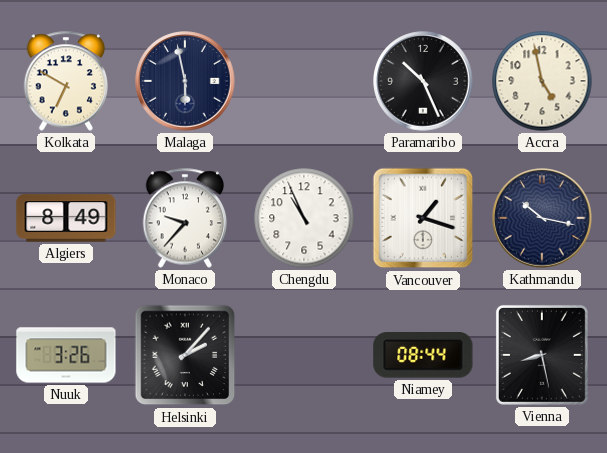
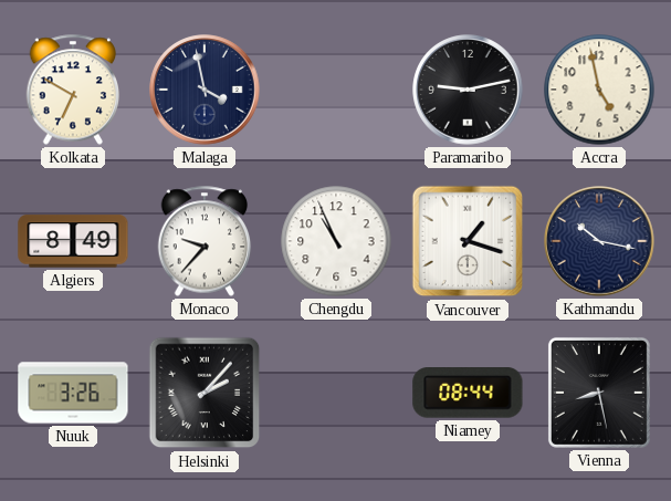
Malaga: 5:58 -> 3:58 (205, 90)
Paramaribo: 10:26 -> 9:13 (468, 90)
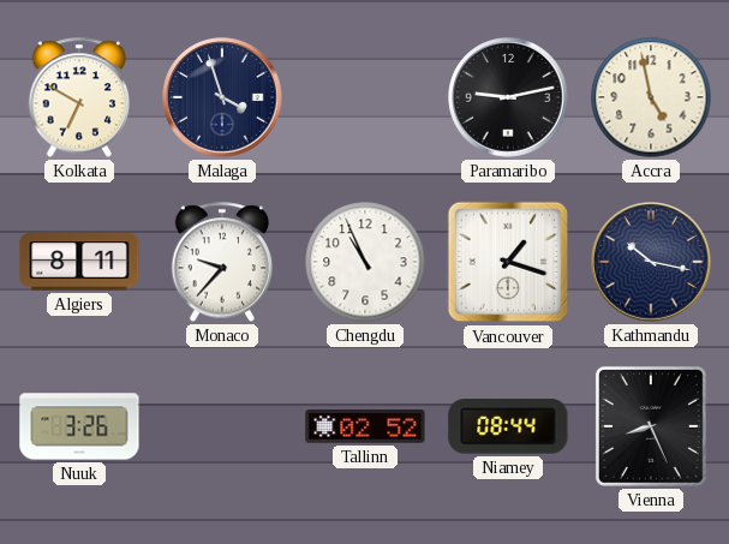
Malaga: 3:58 -> 3:57 (222, 97)
Algiers: 8:49 -> 8:11 (79, 262)
Helsinki: 2:07 -> none (205, 393)
Tallinn: none -> 02:52 (365, 426)
Vienna: 8:28 -> 8:26 (651, 426)
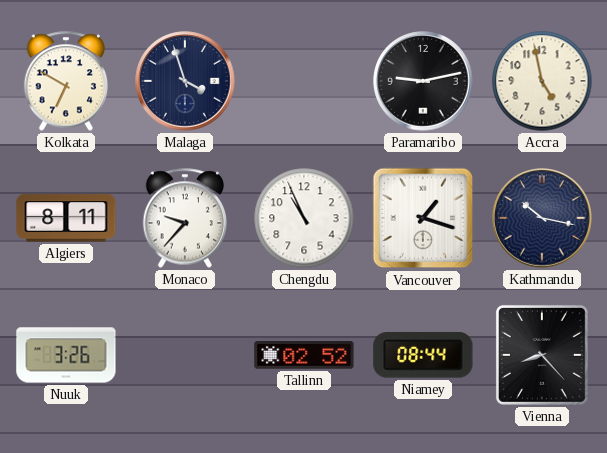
Vienna: 8:26 -> 8:23 (542, 355)
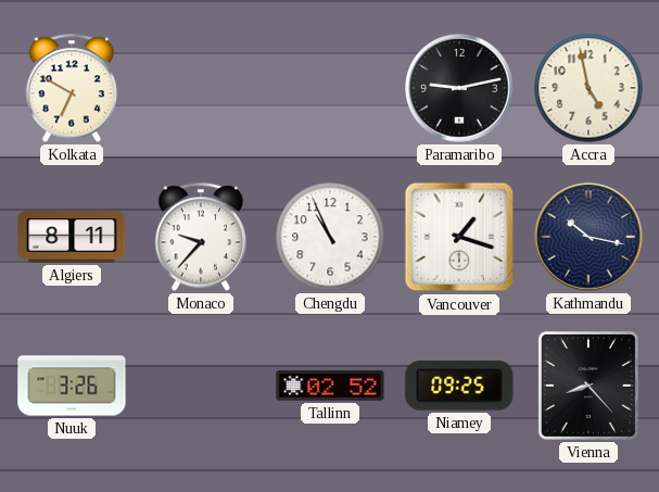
Malaga: 3:57 -> none (185, 81)
Niamey: 08:44 -> 09:25 (459, 387)
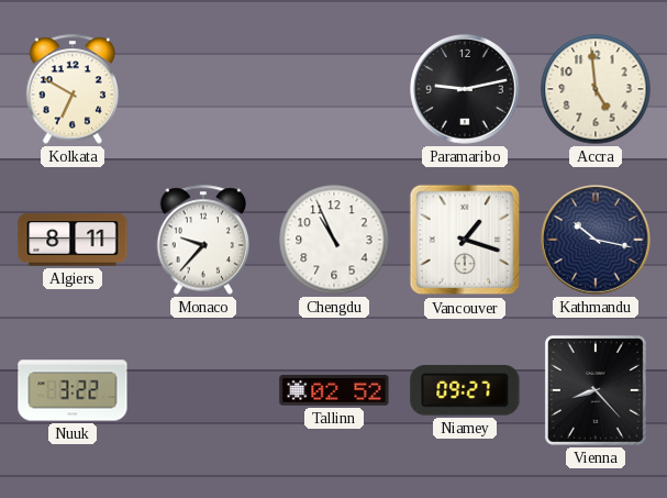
Accra: 4:58 -> 4:59 (596, 89)
Nuuk: 3:26 -> 3:22 (73, 390)
Niamey: 09:25 -> 09:27 (465, 391)
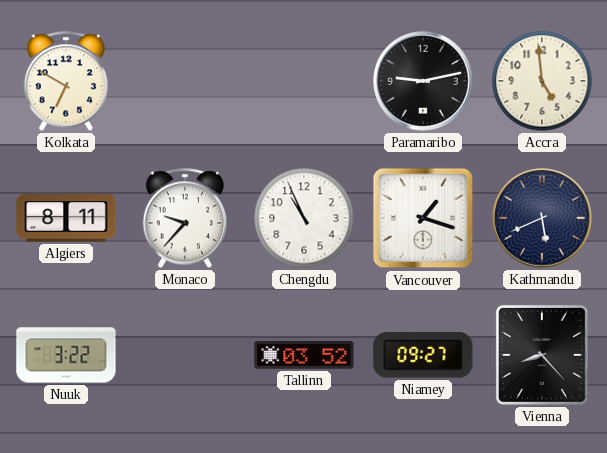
Kathmandu: 10:17 -> 5:41 (542, 218)
Tallinn: 02:52 -> 03:52 (304, 355)
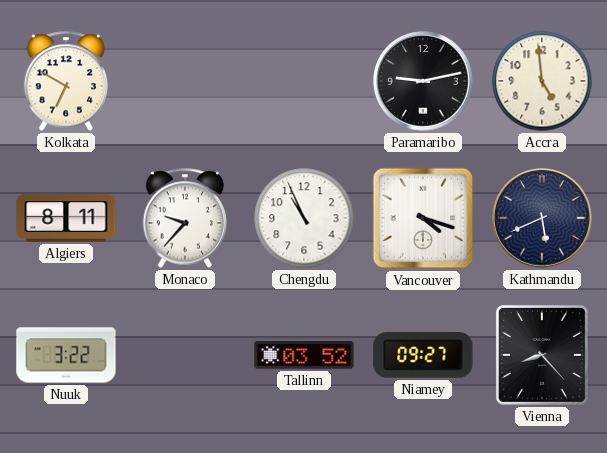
Vancouver: 1:18 -> 4:18 (423, 218)
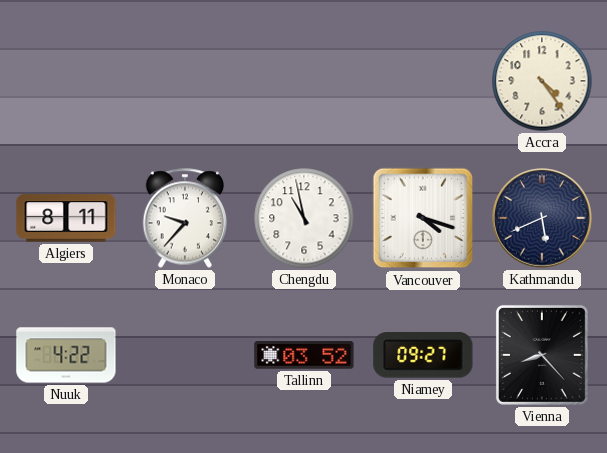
Kolkata: 6:50 -> none (66, 81)
Paramaribo: 9:13 -> none (423, 81)
Accra: 4:59 -> 4:24 (542, 81)
Chengdu: 10:56 -> 10:58 (304, 218)
Nuuk: 3:22 -> 4:22 (66, 355)
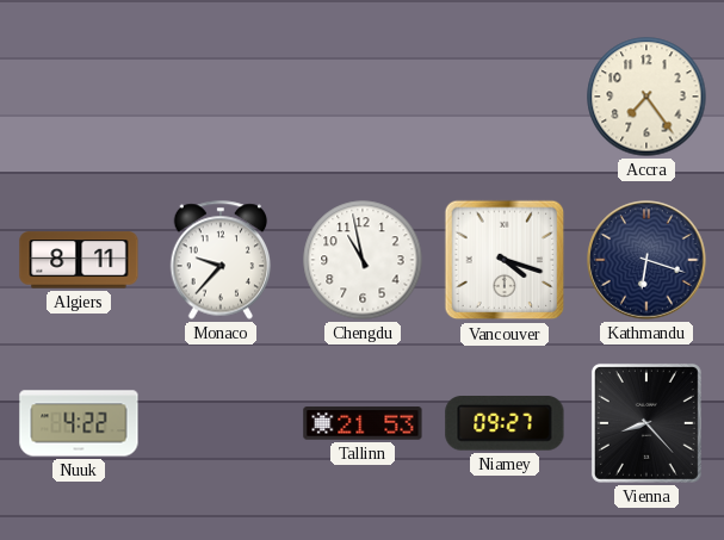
Accra: 4:24 -> 7:24 (646, 97)
Kathmandu: 5:41 -> 6:18 (646, 260)
Tallinn: 03:52 -> 21:53 (363, 423)
